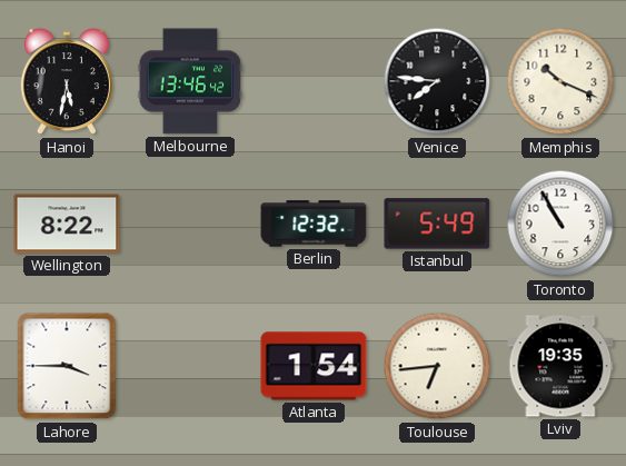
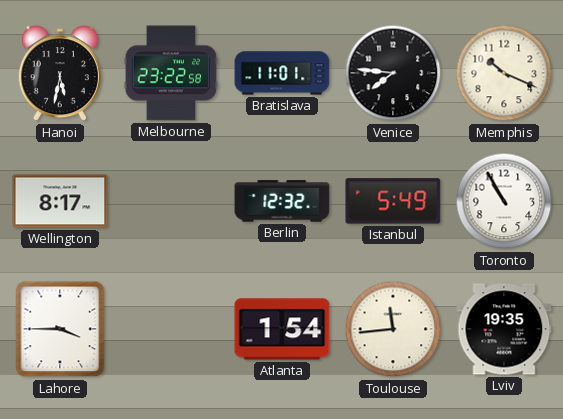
Melbourne: 13:46 -> 23:22 (171, 73)
Bratislava: none -> 11:01 (282, 73)
Wellington: 8:22 -> 8:17 (60, 201)
Toulouse: 6:44 -> 11:44 (393, 329)
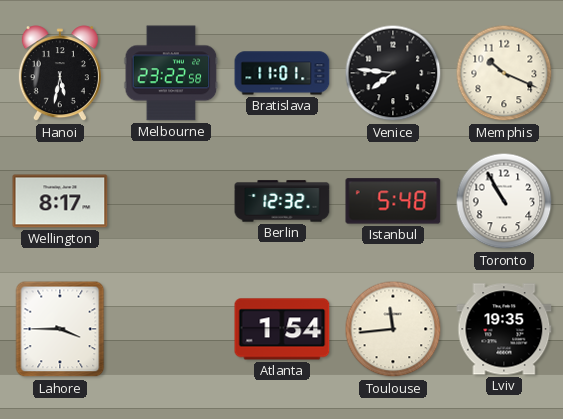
Istanbul: 5:49 -> 5:48 (393, 201)
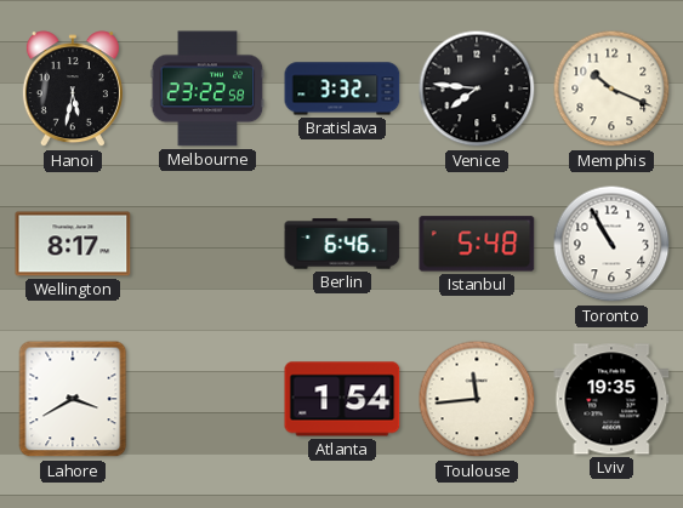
Bratislava: 11:01 -> 3:32 (342, 89)
Berlin: 12:32 -> 6:46 (342, 244)
Lahore: 3:45 -> 3:40 (73, 399)
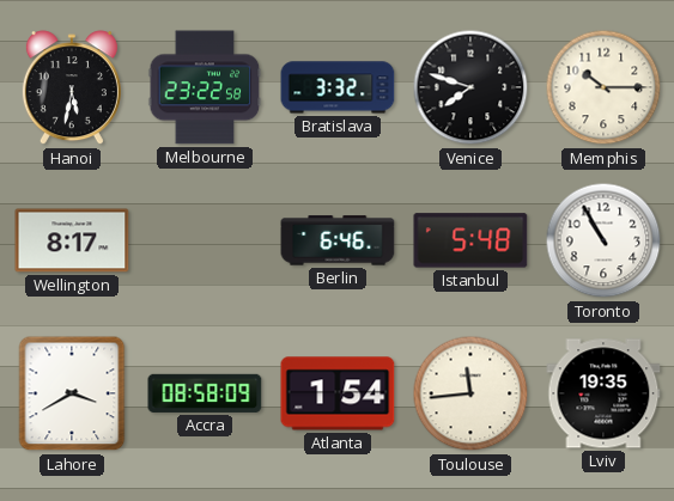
Venice: 7:46 -> 7:48 (470, 87)
Memphis: 10:19 -> 10:15 (603, 87)
Accra: none -> 08:58 (205, 393)
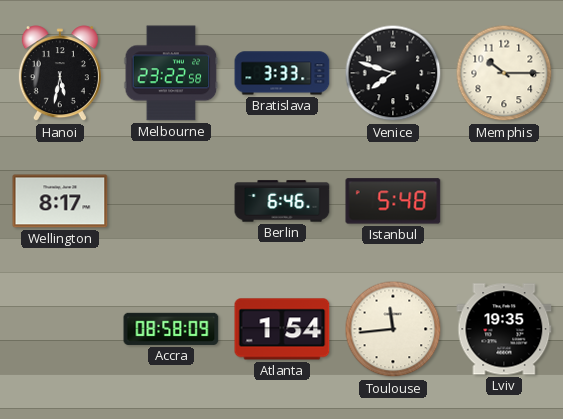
Bratislava: 3:32 -> 3:33 (282, 73)
Toronto: 10:55 -> none (603, 240)
Lahore: 3:40 -> none (72, 393)
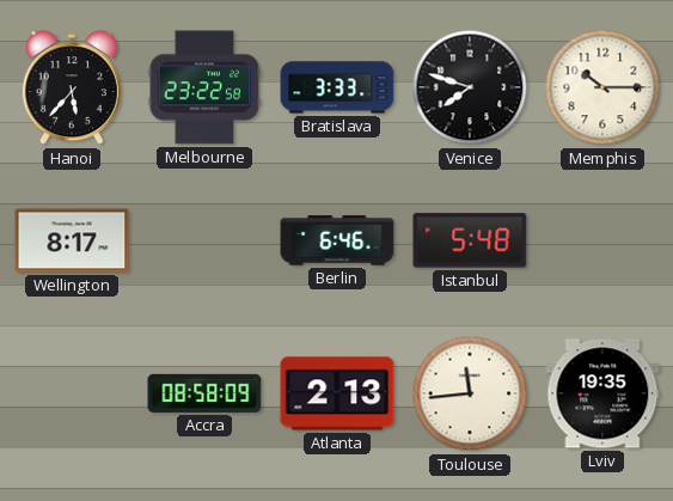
Hanoi: 5:32 -> 5:37 (72, 88)
Atlanta: 1:54 -> 2:13 (337, 393)
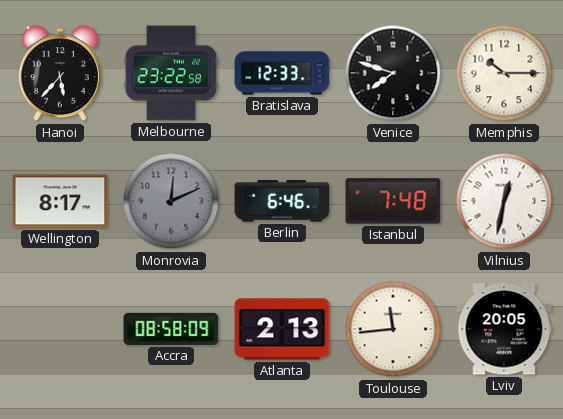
Bratislava: 3:33 -> 12:33 (282, 73)
Monrovia: none -> 12:11 (171, 201)
Istanbul: 5:48 -> 7:48 (393, 201)
Vilnius: none -> 12:32 (504, 201)
Lviv: 19:35 -> 20:05 (504, 329)
